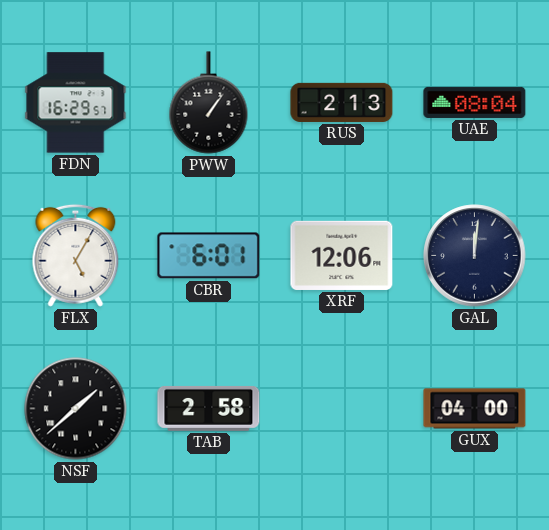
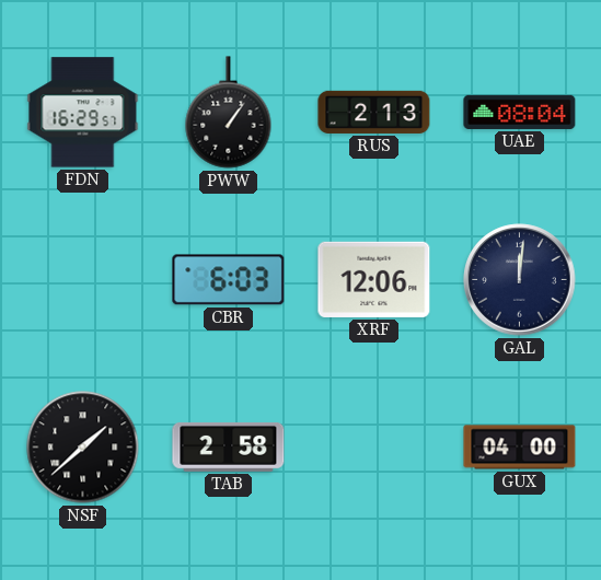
FLX: 5:05 -> none (76, 255)
CBR: 6:01 -> 6:03 (229, 280)
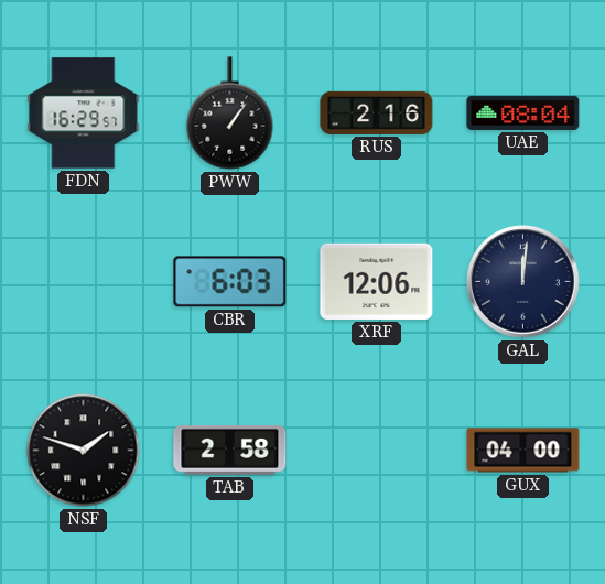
RUS: 2:13 -> 2:16 (377, 112)
NSF: 1:38 -> 1:48 (84, 451)
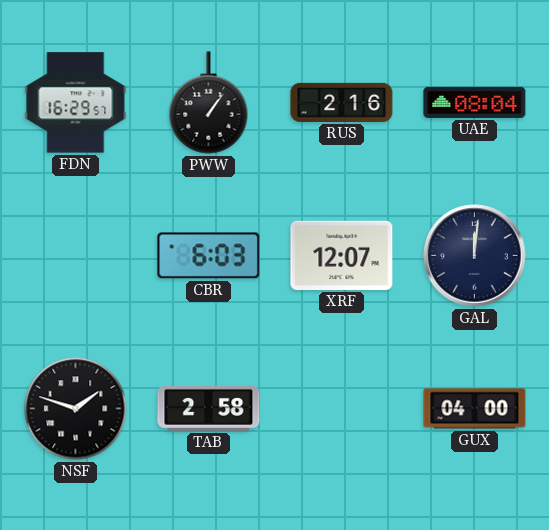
XRF: 12:06 -> 12:07 (342, 255)
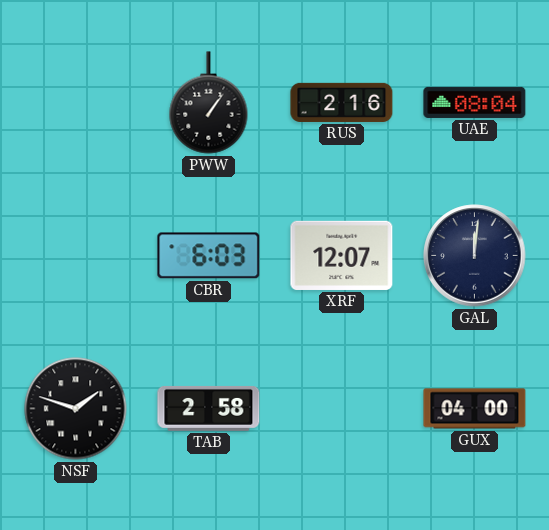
FDN: 16:29 -> none (76, 103)
